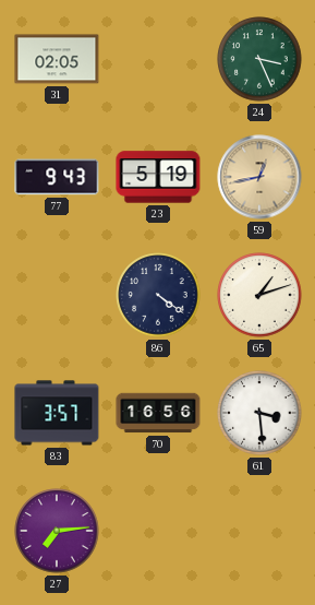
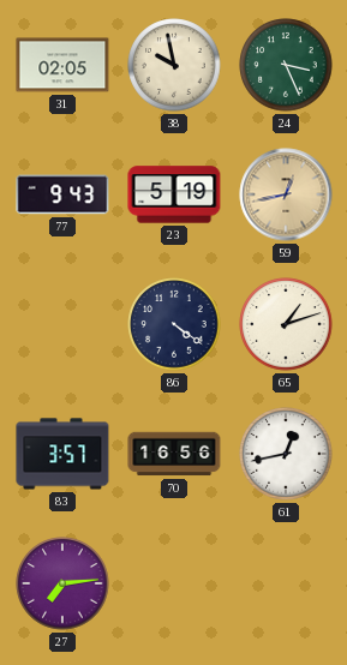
38: none -> 9:58 (174, 65)
61: 3:29 -> 12:43 (286, 454)
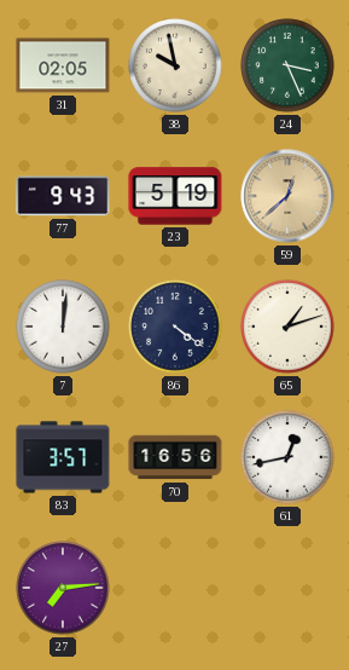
59: 12:43 -> 12:38 (287, 196)
7: none -> 12:01 (63, 327)
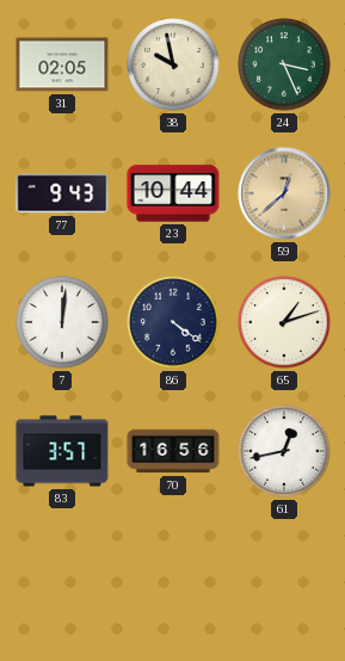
23: 5:19 -> 10:44 (173, 193)
27: 7:14 -> none (63, 588)
